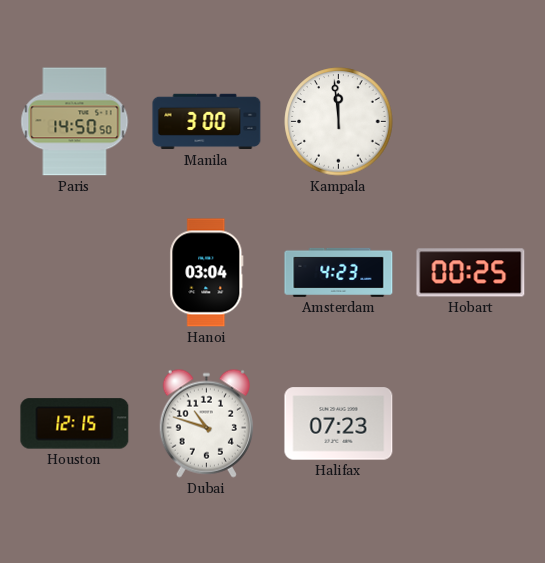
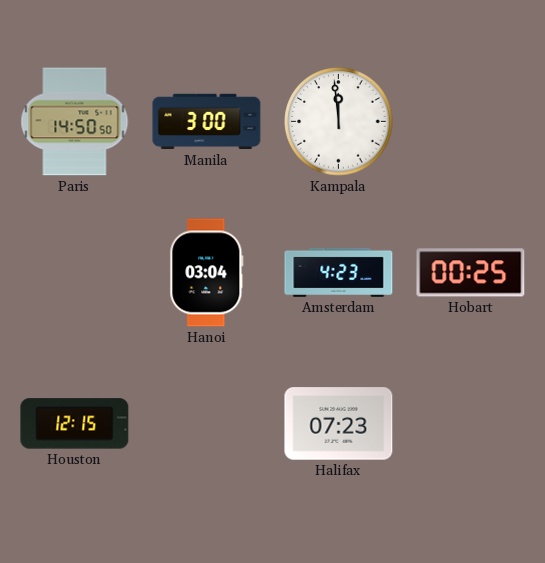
Dubai: 10:48 -> none (206, 423)
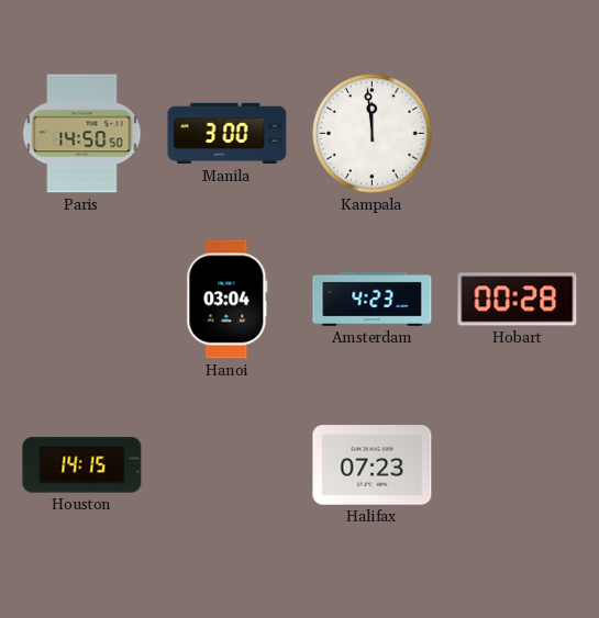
Hobart: 00:25 -> 00:28 (518, 300)
Houston: 12:15 -> 14:15 (82, 465)
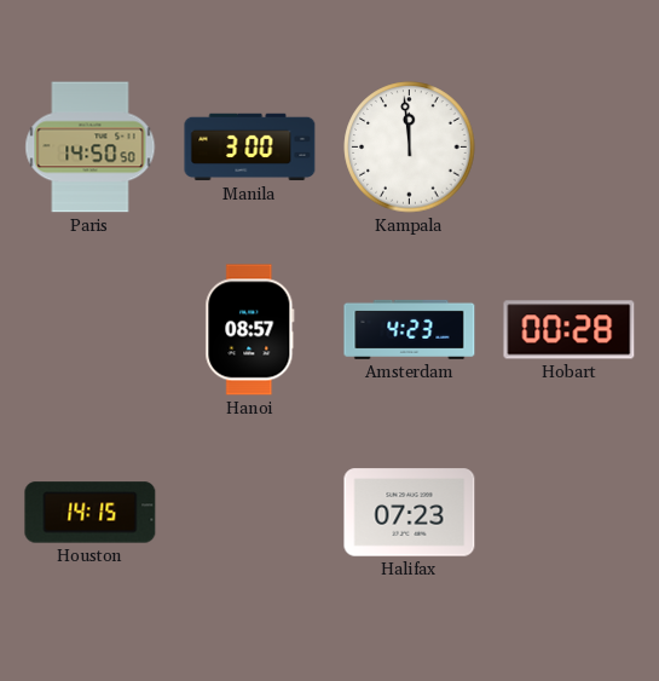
Hanoi: 03:04 -> 08:57 (250, 330)
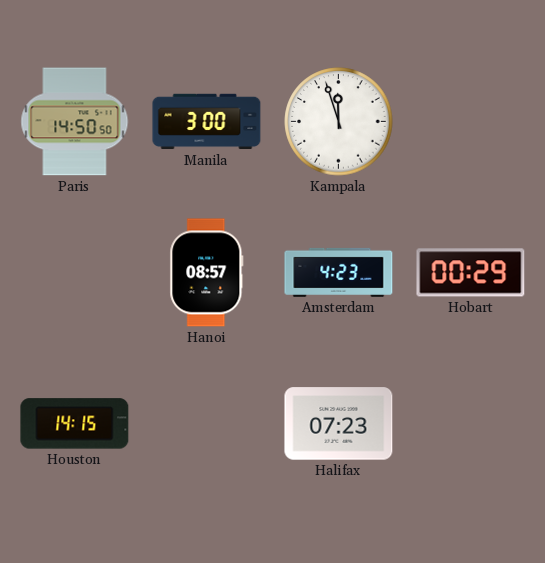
Kampala: 11:59 -> 11:57 (339, 122)
Hobart: 00:28 -> 00:29 (471, 273)
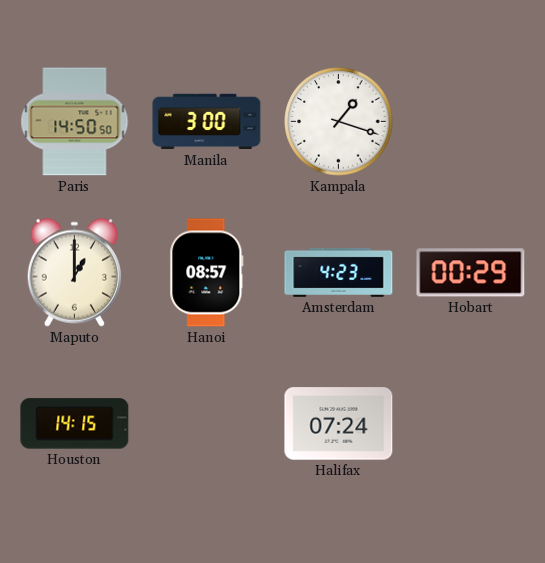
Kampala: 11:57 -> 1:18 (339, 122)
Maputo: none -> 1:00 (74, 272)
Halifax: 07:23 -> 07:24 (339, 424)
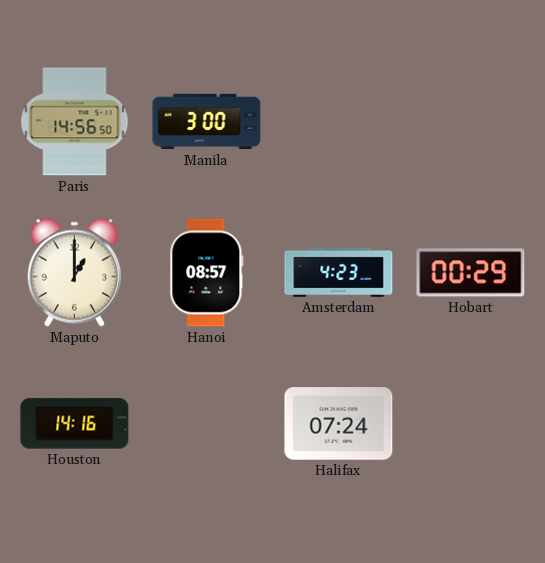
Paris: 14:50 -> 14:56 (75, 122)
Kampala: 1:18 -> none (339, 122)
Houston: 14:15 -> 14:16 (75, 424)
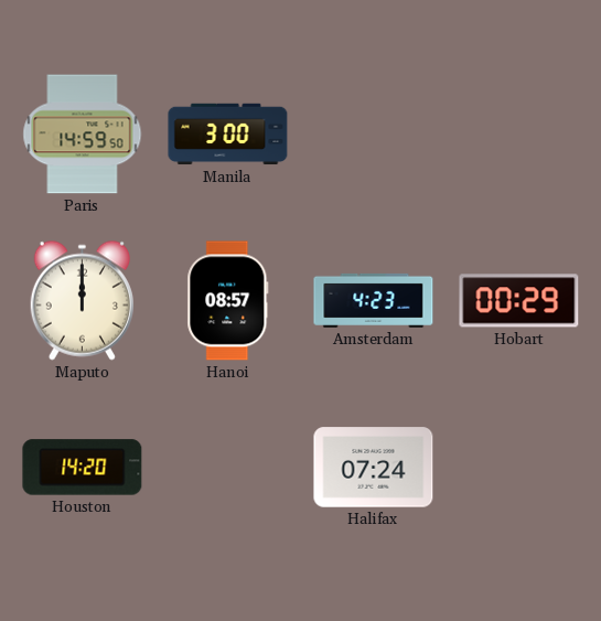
Paris: 14:56 -> 14:59 (83, 135)
Maputo: 1:00 -> 12:00 (82, 300)
Houston: 14:16 -> 14:20 (83, 468)
